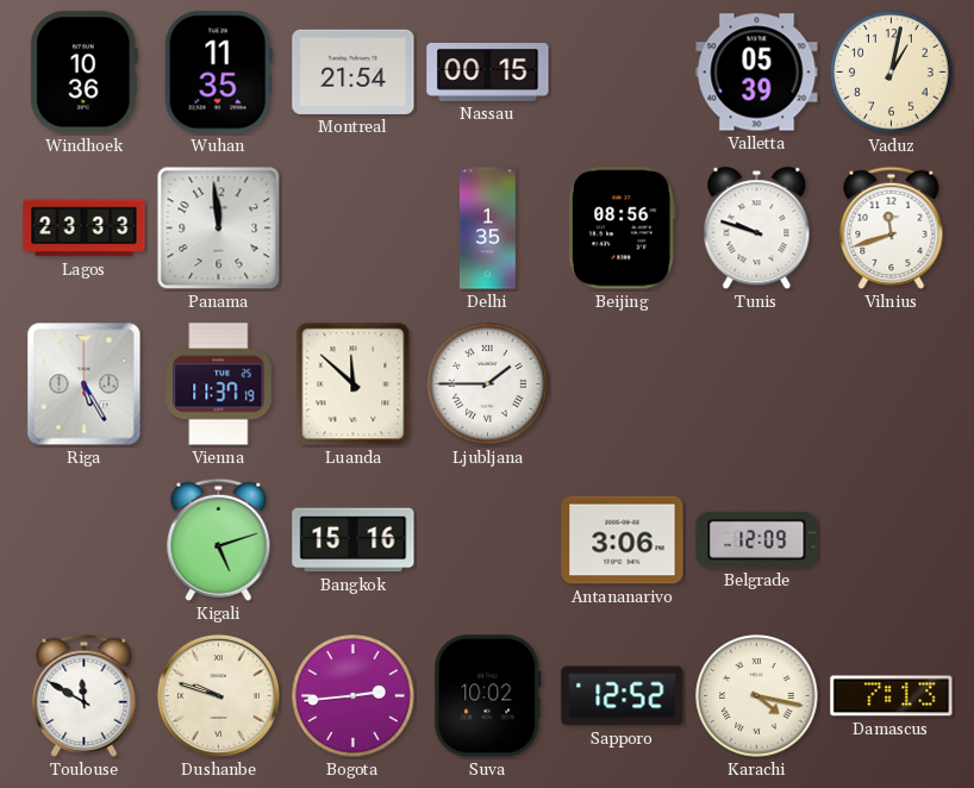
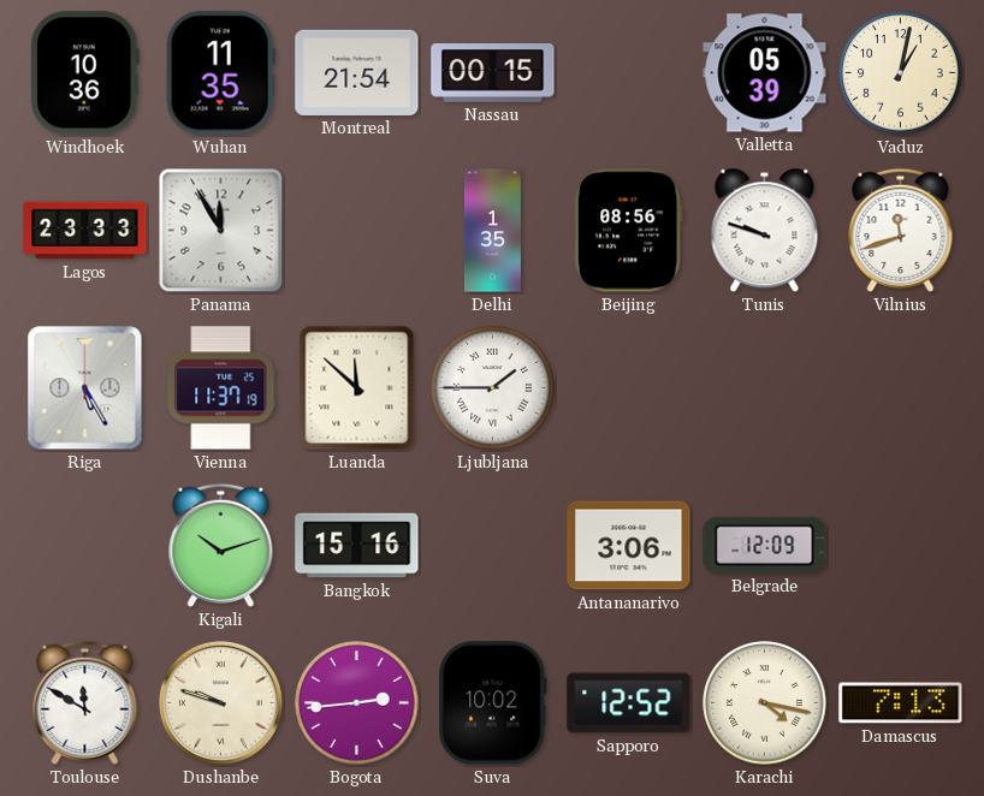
Panama: 11:59 -> 11:55 (221, 231)
Kigali: 5:12 -> 10:12 (221, 545)
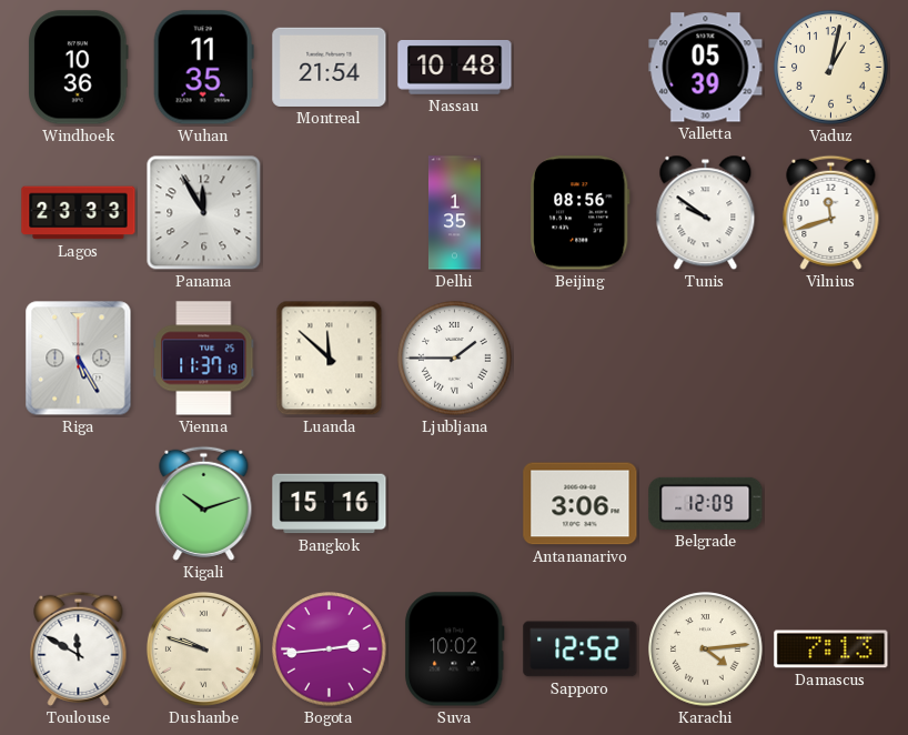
Nassau: 00:15 -> 10:48 (455, 68)
Tunis: 9:48 -> 9:51 (706, 213)
Karachi: 4:17 -> 4:14 (706, 650)
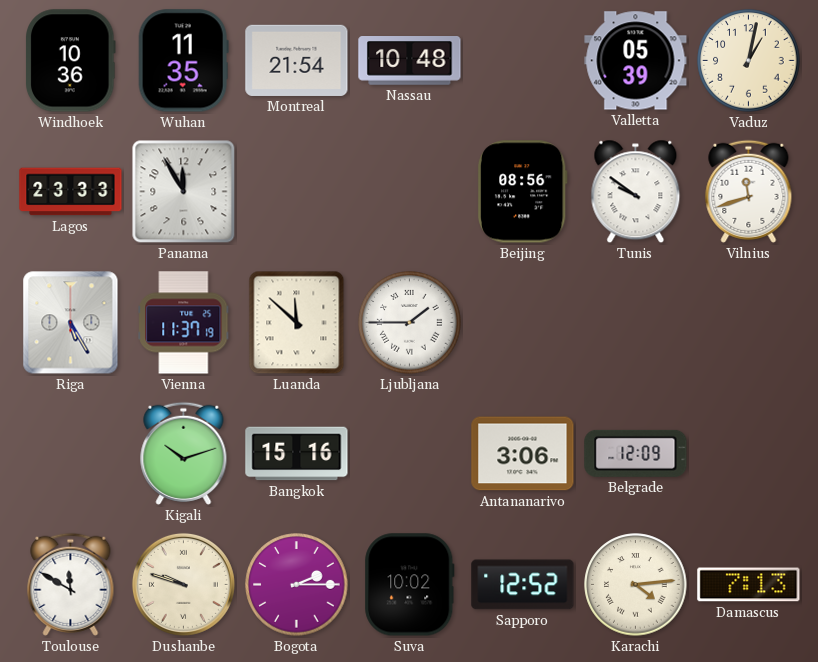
Delhi: 1:35 -> none (454, 213)
Bogota: 2:44 -> 2:15 (297, 585)
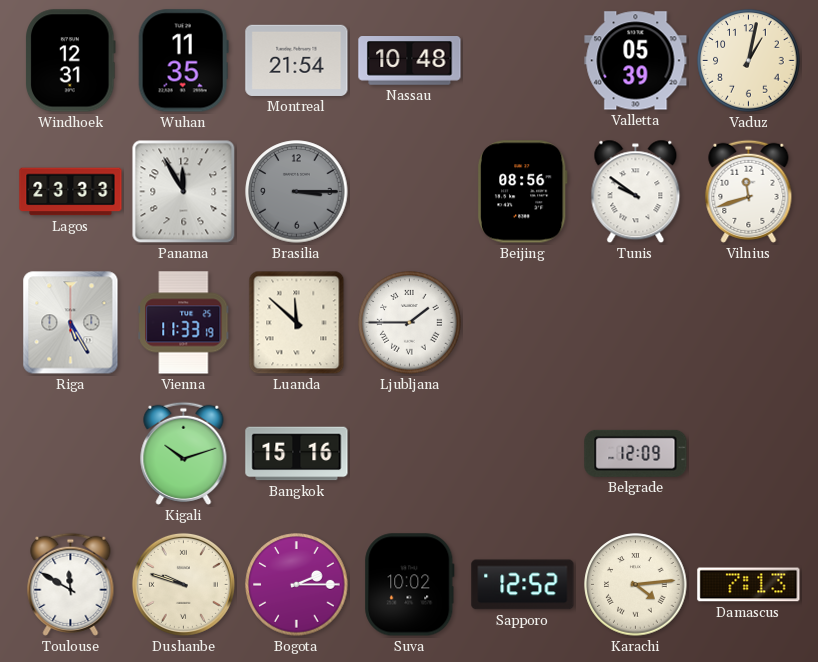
Windhoek: 10:36 -> 12:31 (71, 61)
Brasilia: none -> 3:15 (297, 192)
Vienna: 11:37 -> 11:33 (184, 323)
Antananarivo: 3:06 -> none (523, 454)
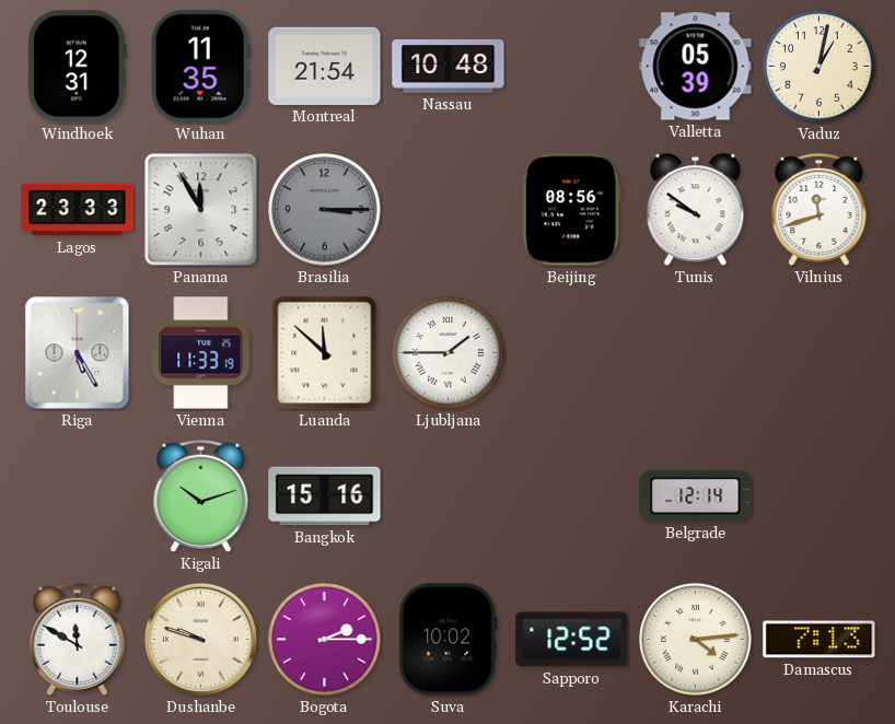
Belgrade: 12:09 -> 12:14 (696, 495)
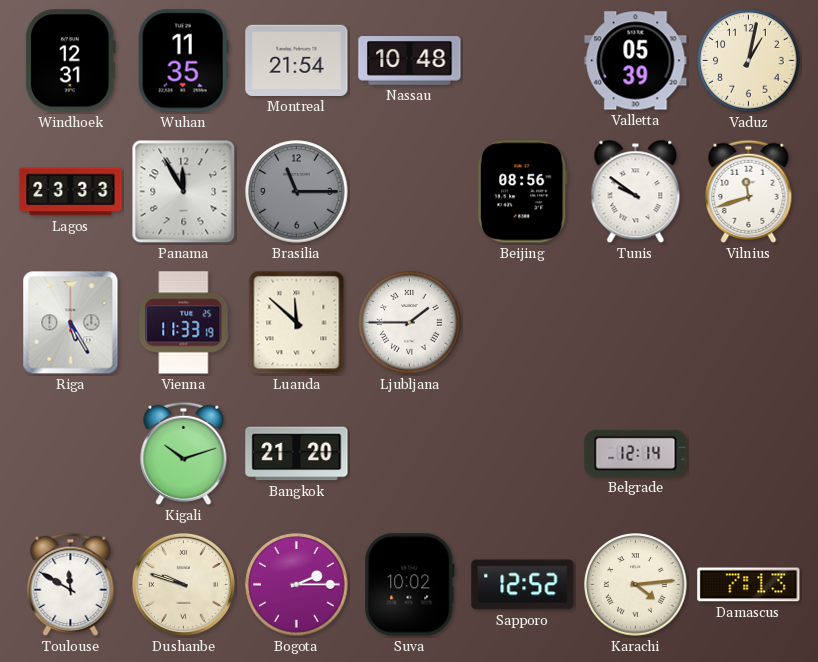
Brasilia: 3:15 -> 11:15 (297, 192)
Bangkok: 15:16 -> 21:20 (297, 454)
